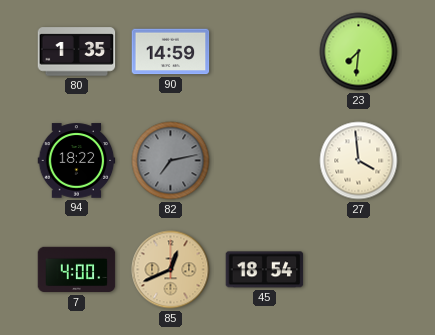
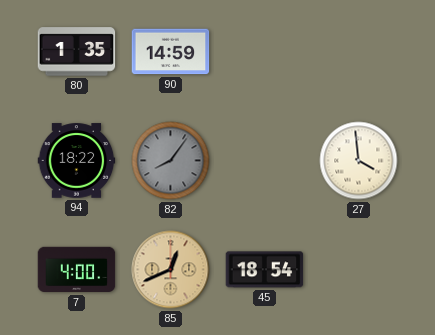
23: 7:31 -> none (359, 52)
82: 7:13 -> 8:06 (171, 161)
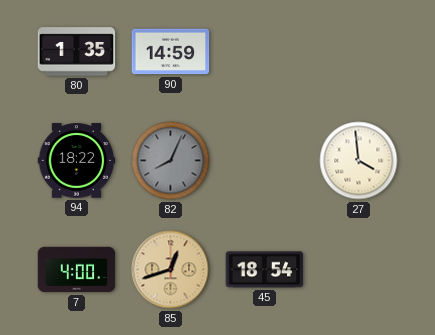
82: 8:06 -> 8:04 (171, 161)
85: 12:41 -> 12:42 (171, 270)
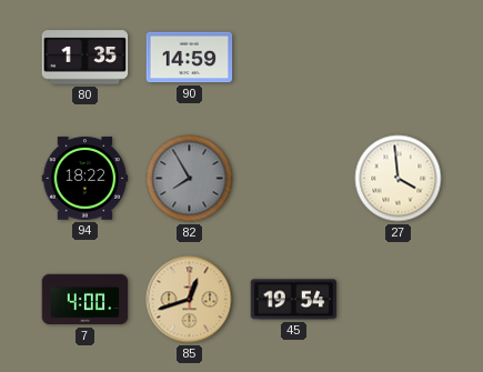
82: 8:04 -> 7:55 (190, 179)
45: 18:54 -> 19:54 (294, 300)
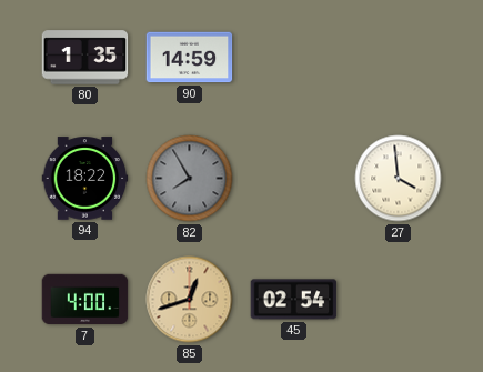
45: 19:54 -> 02:54 (294, 300)
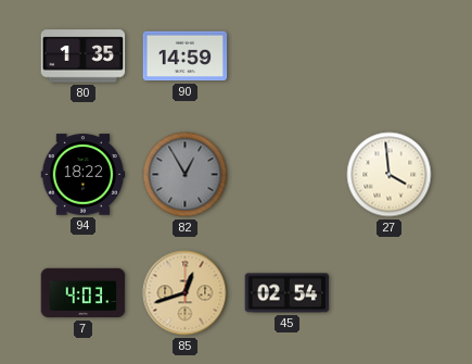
82: 7:55 -> 12:55 (186, 175)
7: 4:00 -> 4:03 (84, 293)
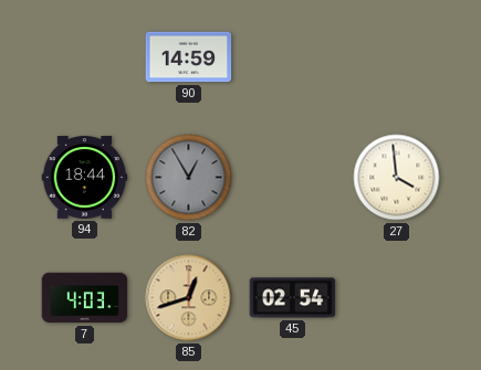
80: 1:35 -> none (84, 57)
94: 18:22 -> 18:44 (85, 178)
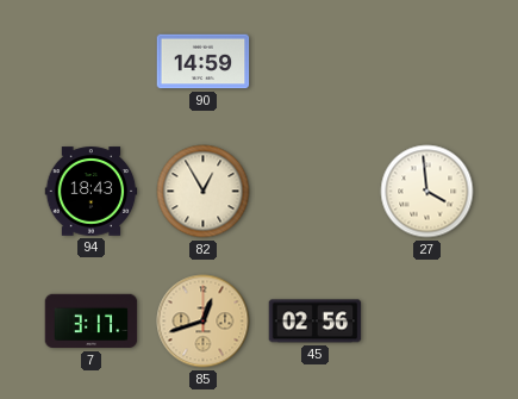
94: 18:44 -> 18:43 (92, 192)
82 dial: grey -> cream (204, 192)
7: 4:03 -> 3:17 (92, 322)
45: 02:54 -> 02:56 (316, 322)
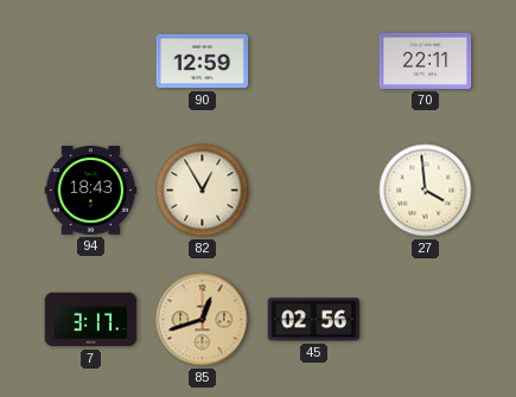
90: 14:59 -> 12:59 (203, 62)
70: none -> 22:11 (426, 60)
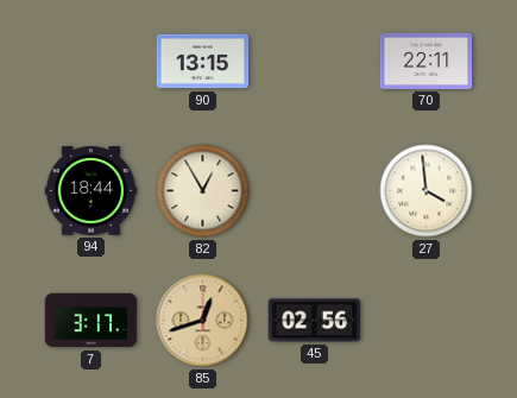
90: 12:59 -> 13:15 (203, 62)
94: 18:43 -> 18:44 (92, 191)
